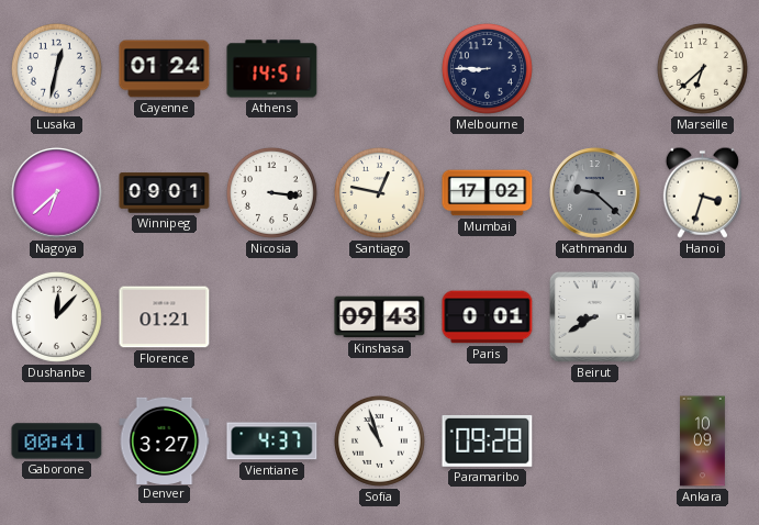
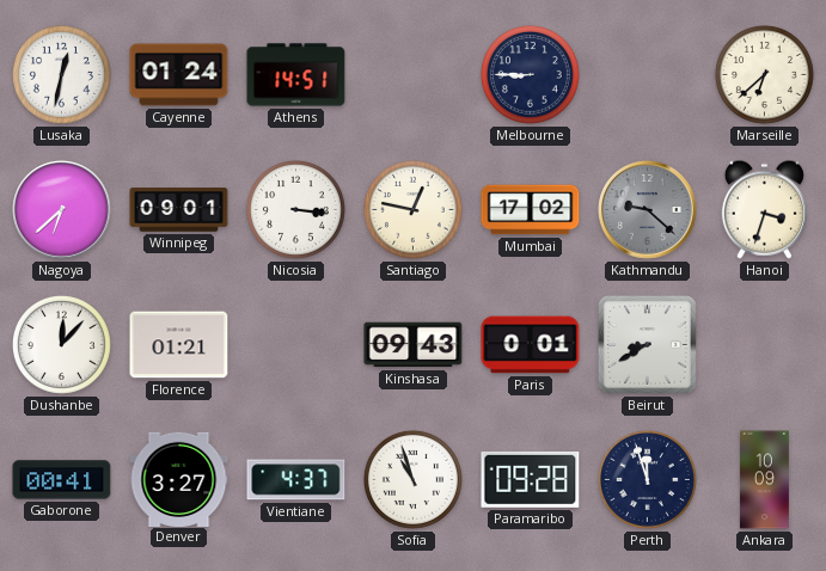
Perth: none -> 11:57 (647, 479)
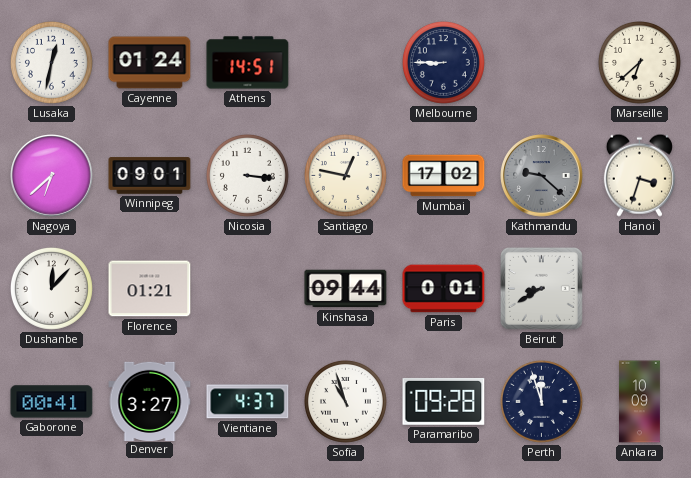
Kinshasa: 09:43 -> 09:44 (346, 289)
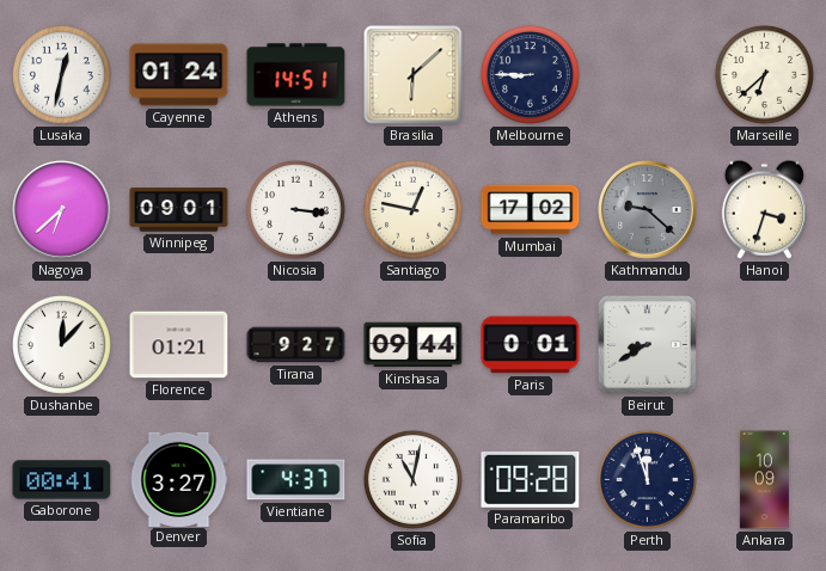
Brasilia: none -> 6:08 (414, 75)
Tirana: none -> 9:27 (296, 345)
Sofia: 10:57 -> 11:02 (412, 479)
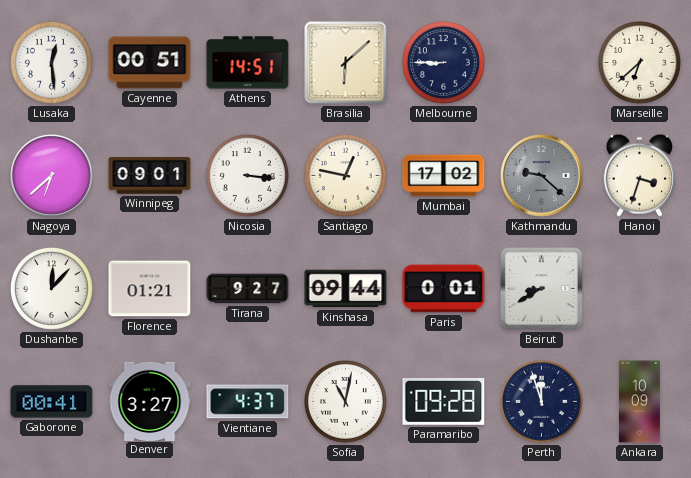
Lusaka: 12:32 -> 12:29 (51, 62)
Cayenne: 01:24 -> 00:51 (150, 63)
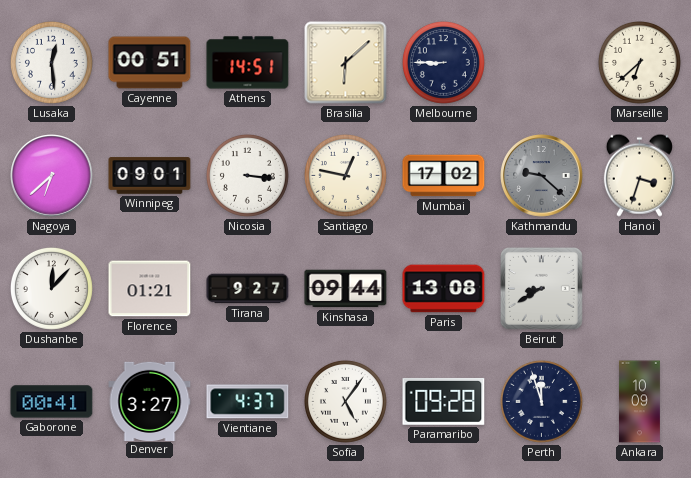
Paris: 0:01 -> 13:08 (444, 289)
Sofia: 11:02 -> 5:06 (345, 401)
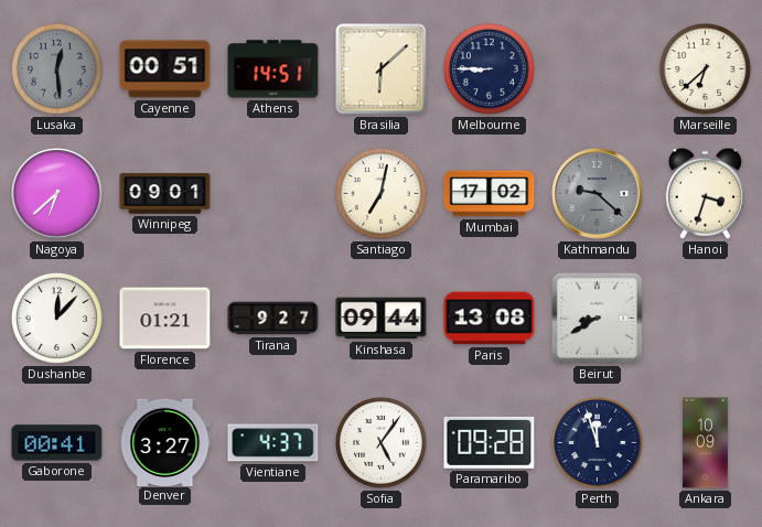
Lusaka dial: white -> grey (56, 68)
Nicosia: 3:16 -> none (247, 175)
Santiago: 12:47 -> 7:02 (380, 193)
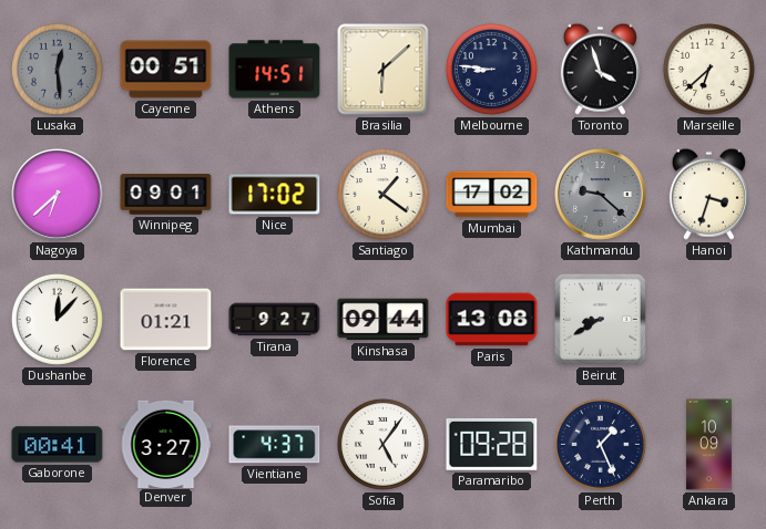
Melbourne: 8:45 -> 8:46 (491, 69)
Toronto: none -> 3:57 (600, 69)
Nice: none -> 17:02 (275, 195)
Santiago: 7:02 -> 1:21 (382, 194)
Perth: 11:57 -> 1:26 (600, 444)
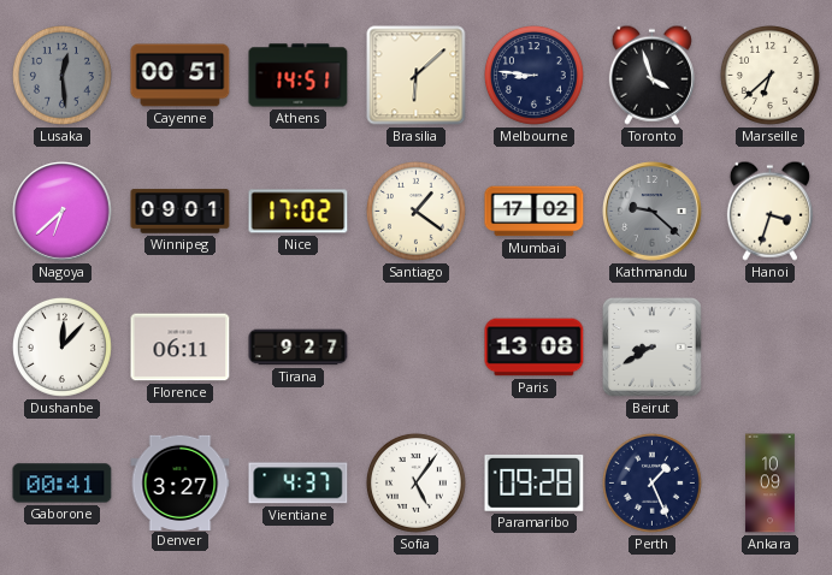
Florence: 01:21 -> 06:11 (181, 348)
Kinshasa: 09:44 -> none (384, 320)
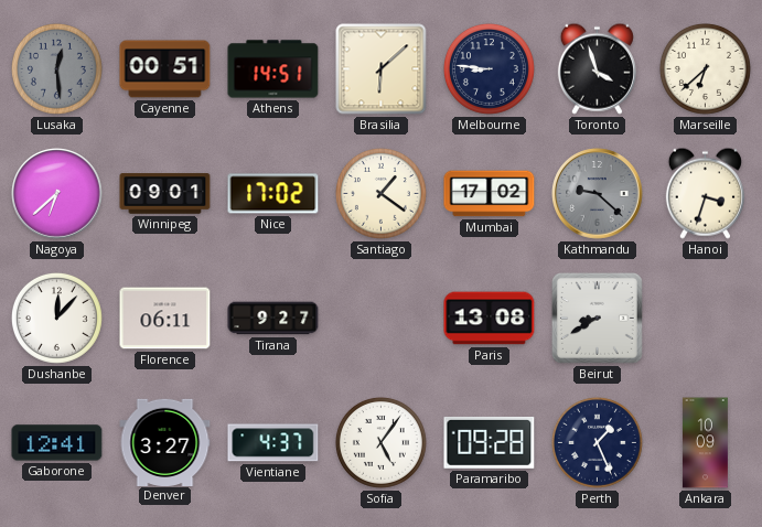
Gaborone: 00:41 -> 12:41 (57, 443)
